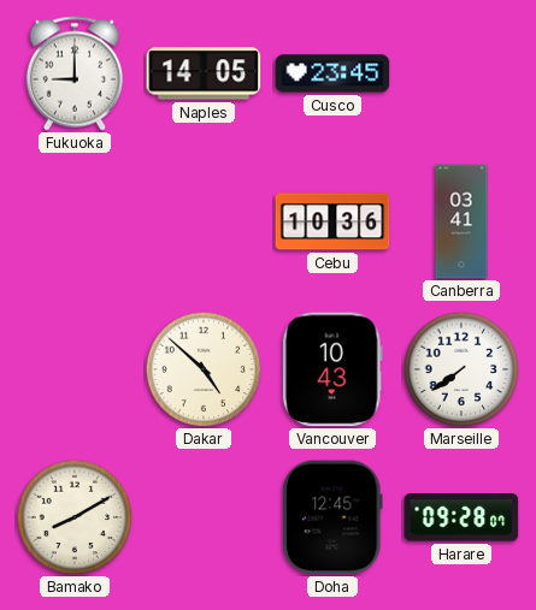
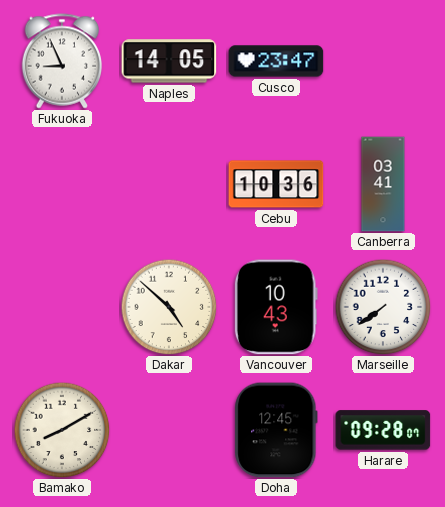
Fukuoka: 9:00 -> 8:56 (62, 61)
Cusco: 23:45 -> 23:47 (276, 61)
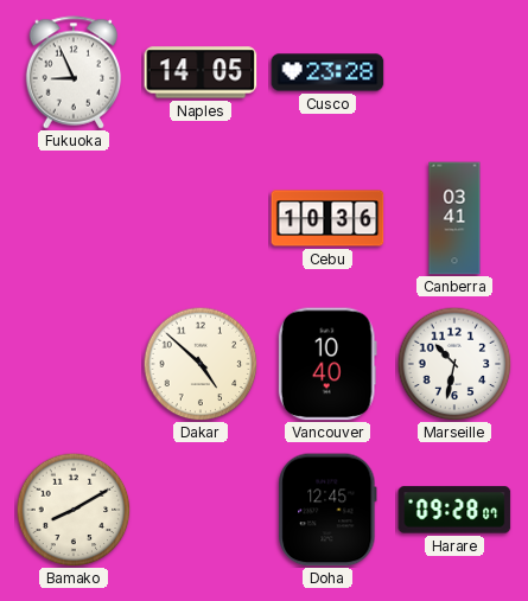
Cusco: 23:47 -> 23:28 (327, 72)
Vancouver: 10:43 -> 10:40 (327, 364)
Marseille: 7:39 -> 10:32 (454, 364)
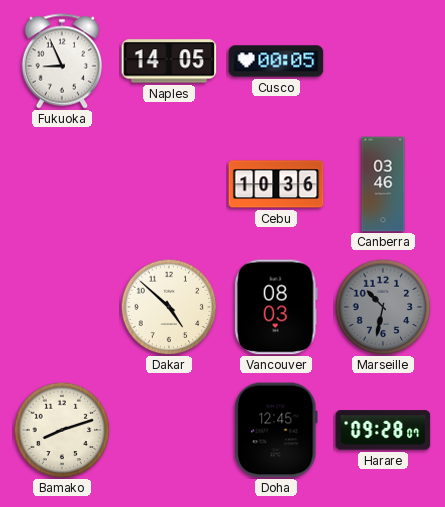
Cusco: 23:28 -> 00:05 (276, 61)
Canberra: 03:41 -> 03:46 (383, 184)
Vancouver: 10:40 -> 08:03 (276, 307)
Marseille dial: white -> grey (383, 307)
Bamako: 8:10 -> 8:12 (62, 430)
